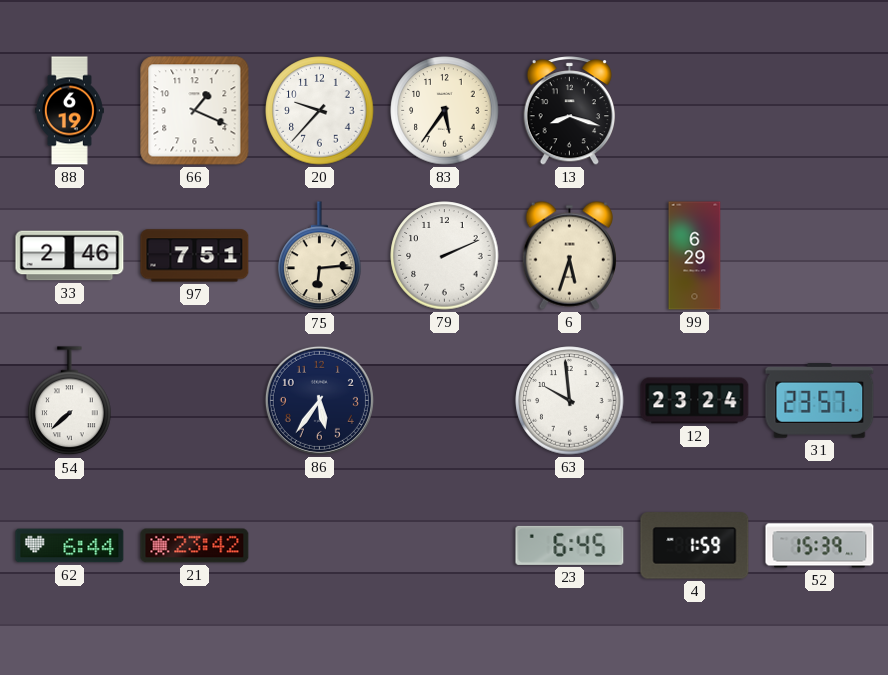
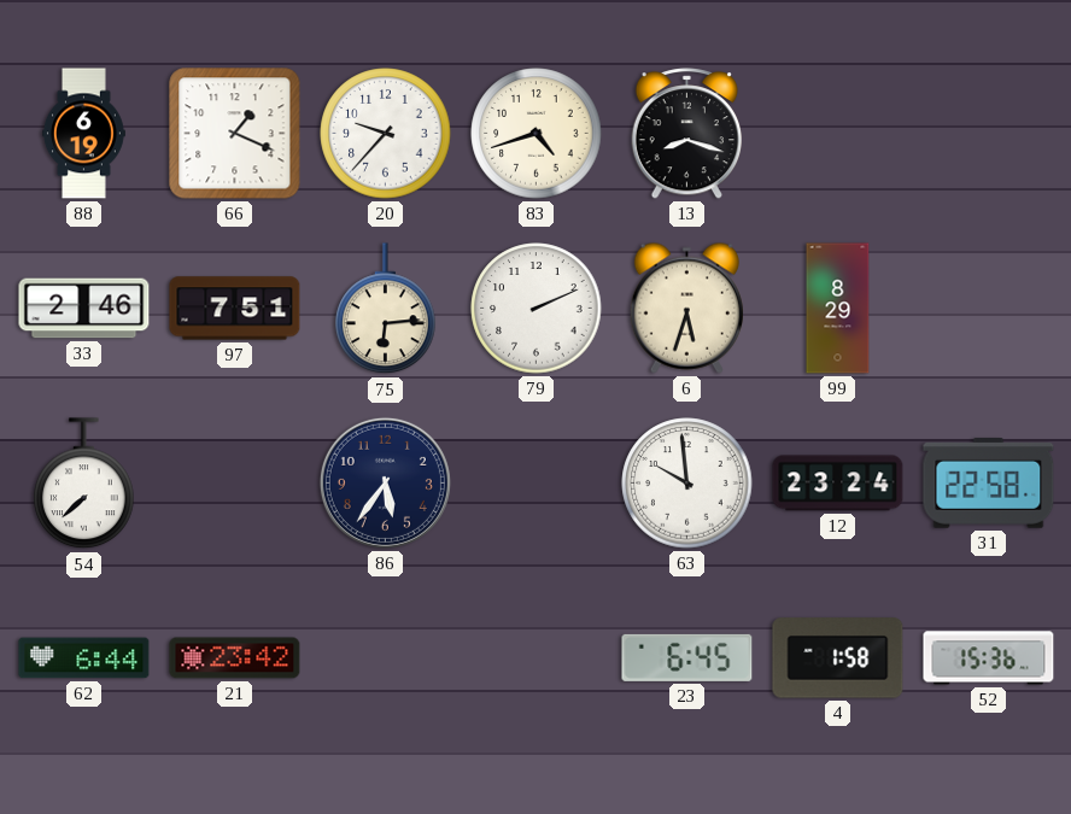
83: 5:36 -> 4:42 (537, 134)
99: 6:29 -> 8:29 (838, 309)
31: 23:57 -> 22:58 (989, 484)
4: 1:59 -> 1:58 (838, 658)
52: 15:39 -> 15:36 (989, 658)
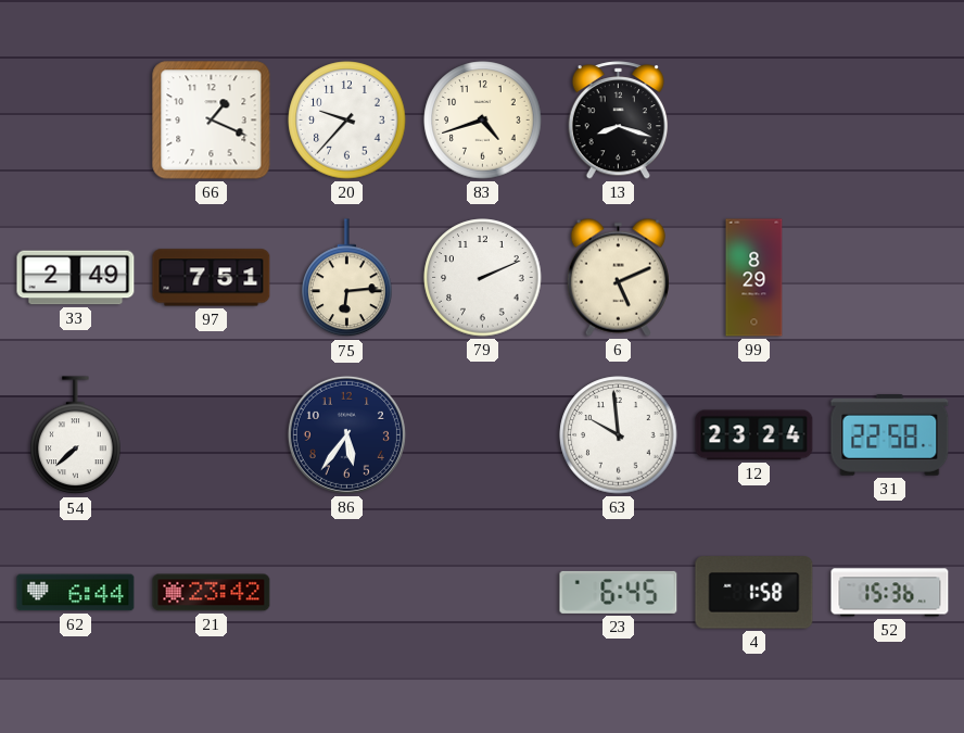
88: 6:19 -> none (83, 134)
33: 2:46 -> 2:49 (76, 278)
6: 5:33 -> 5:11 (618, 277)
